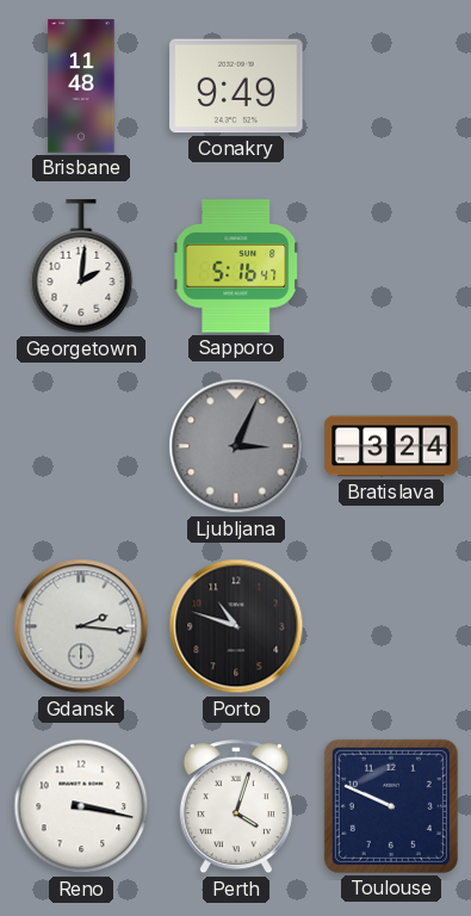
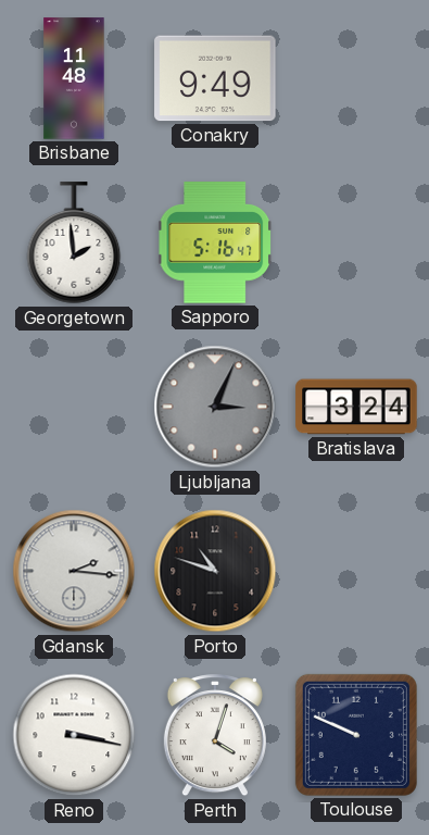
Georgetown: 2:01 -> 1:59 (74, 244)
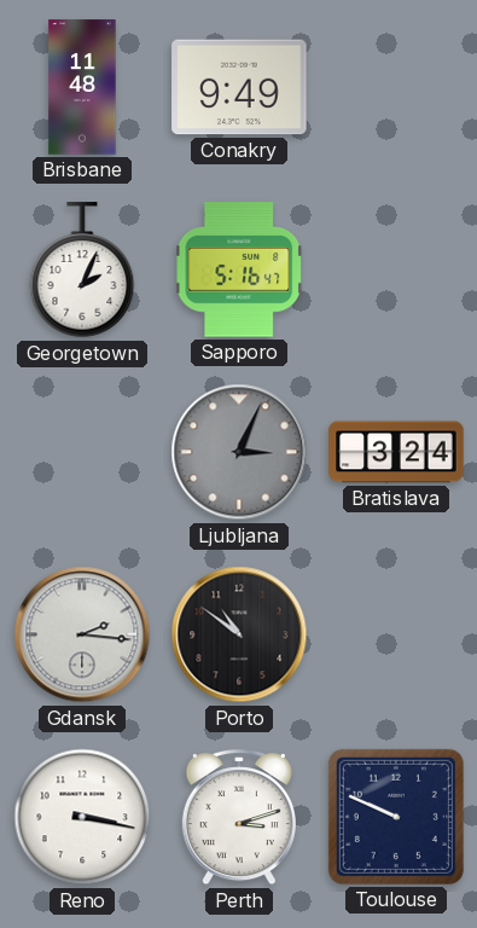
Georgetown: 1:59 -> 2:04 (82, 271)
Porto: 10:48 -> 10:51 (239, 634)
Perth: 4:03 -> 3:12 (239, 818)
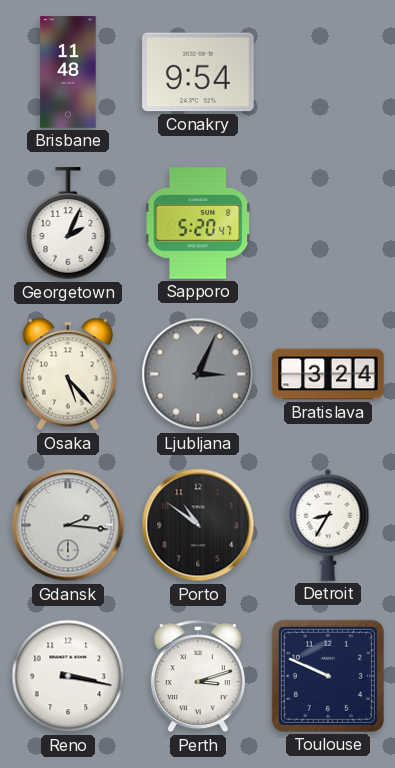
Conakry: 9:49 -> 9:54 (198, 72)
Sapporo: 5:16 -> 5:20 (199, 223)
Osaka: none -> 5:23 (68, 374)
Detroit: none -> 8:35 (328, 525)
